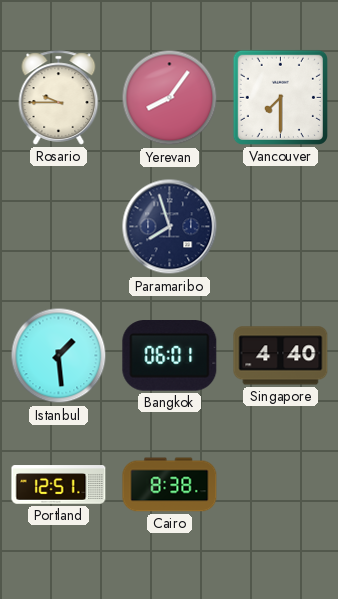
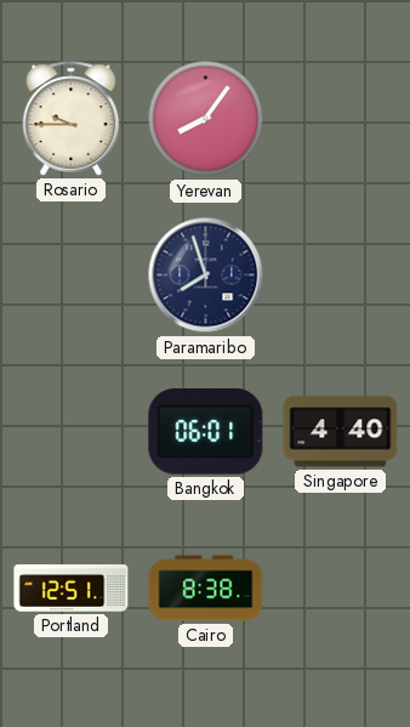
Vancouver: 7:30 -> none (280, 97)
Istanbul: 1:29 -> none (59, 356)
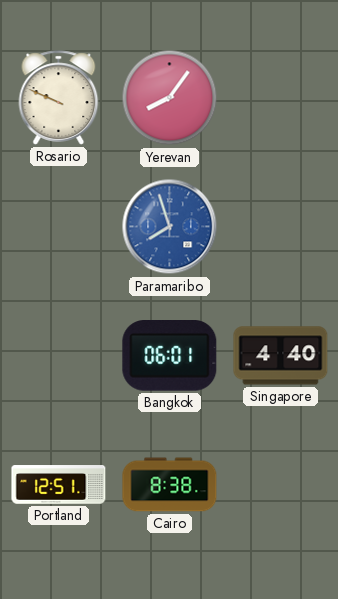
Rosario: 9:45 -> 9:49 (59, 98)
Paramaribo dial: navy -> blue (170, 227)
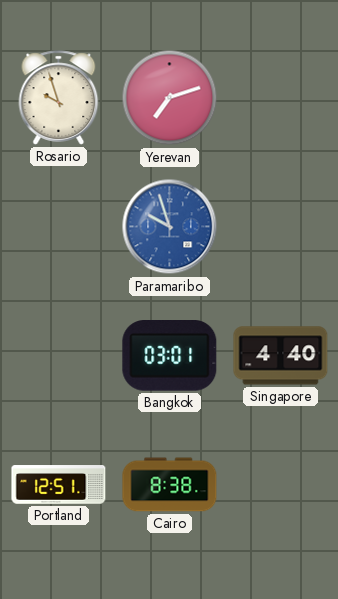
Rosario: 9:49 -> 9:57 (59, 98)
Yerevan: 8:06 -> 7:12 (170, 98)
Paramaribo: 7:57 -> 9:57 (170, 227)
Bangkok: 06:01 -> 03:01 (170, 356)
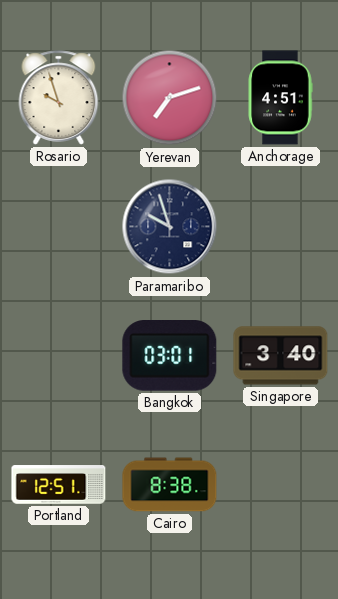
Anchorage: none -> 4:51 (280, 98)
Paramaribo dial: blue -> navy (170, 227)
Singapore: 4:40 -> 3:40 (281, 356)
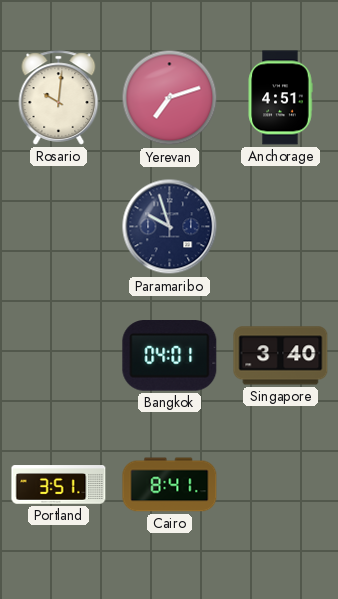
Rosario: 9:57 -> 10:01 (59, 98)
Bangkok: 03:01 -> 04:01 (170, 356)
Portland: 12:51 -> 3:51 (59, 485)
Cairo: 8:38 -> 8:41 (170, 485)
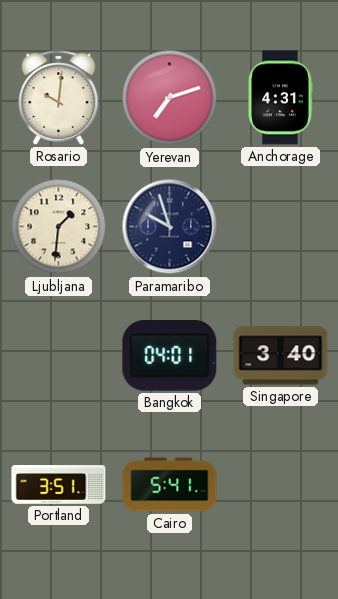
Anchorage: 4:51 -> 4:31 (280, 98)
Ljubljana: none -> 1:31 (59, 227)
Cairo: 8:41 -> 5:41 (170, 485)
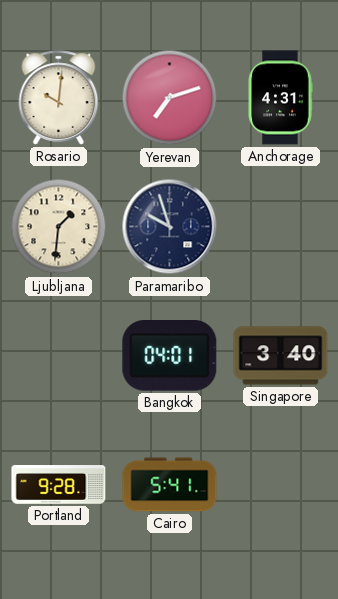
Portland: 3:51 -> 9:28 (59, 485)
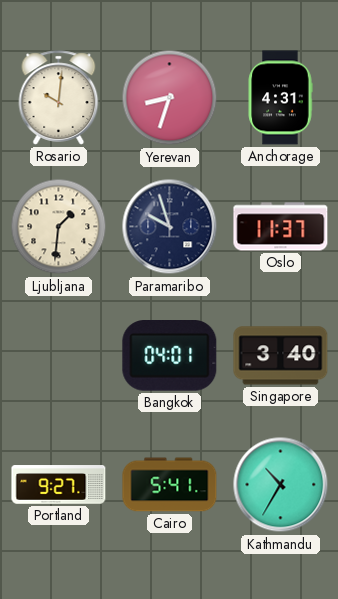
Yerevan: 7:12 -> 8:33 (170, 98)
Oslo: none -> 11:37 (281, 227)
Portland: 9:28 -> 9:27 (59, 485)
Kathmandu: none -> 10:35 (281, 485)
